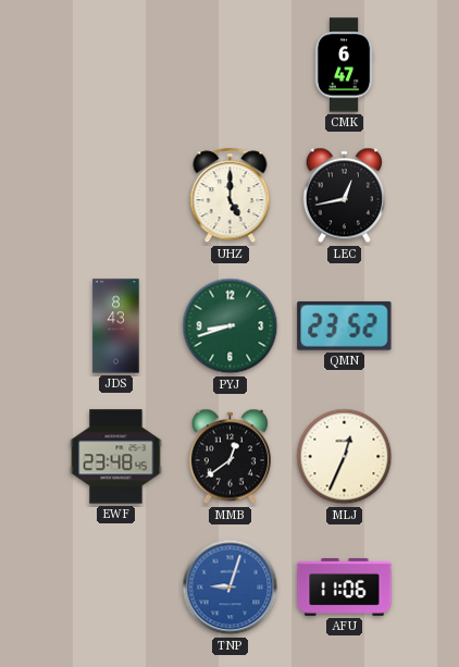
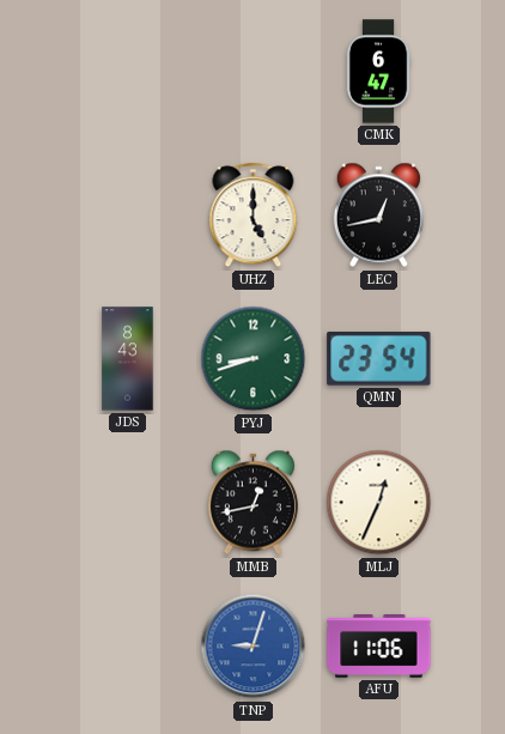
QMN: 23:52 -> 23:54 (379, 358)
EWF: 23:48 -> none (116, 457)
MMB: 12:39 -> 12:43 (252, 503)
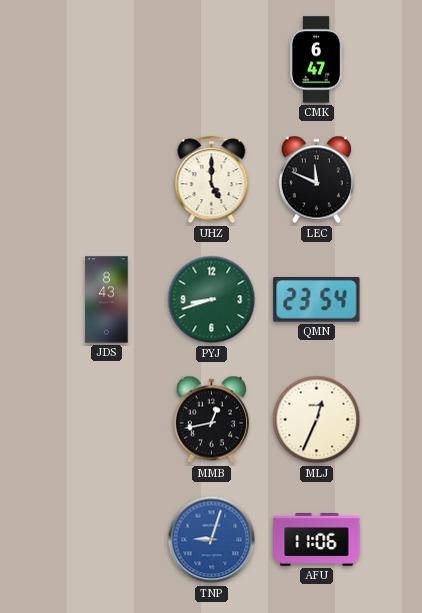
LEC: 12:43 -> 11:49 (316, 180)
